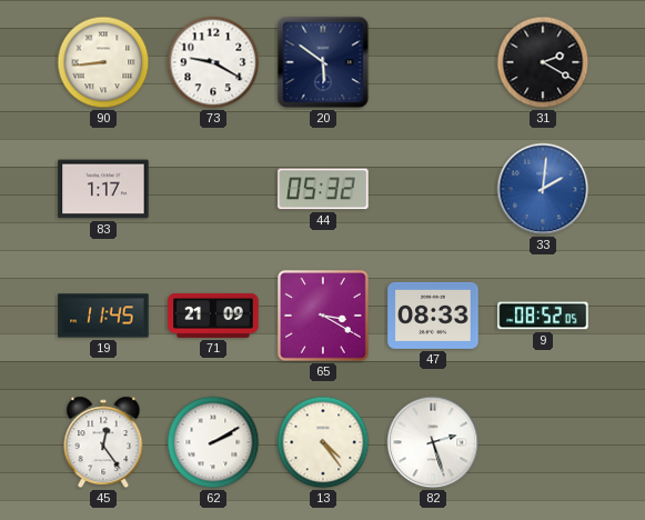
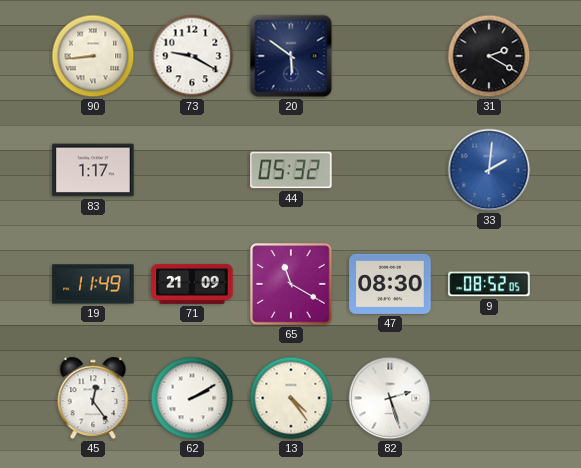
19: 11:45 -> 11:49 (93, 284)
65: 3:20 -> 11:20 (292, 285)
47: 08:33 -> 08:30 (390, 284)
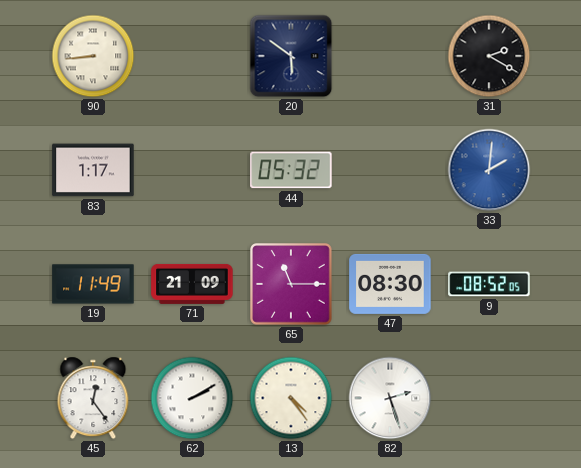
73: 9:20 -> none (192, 56)
65: 11:20 -> 11:15 (292, 285)
